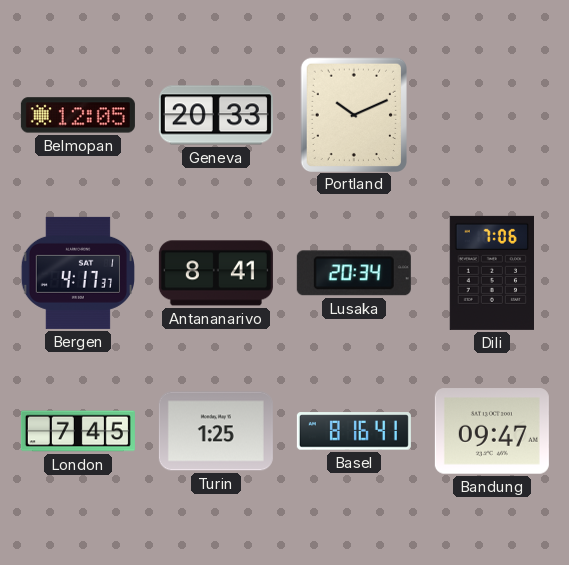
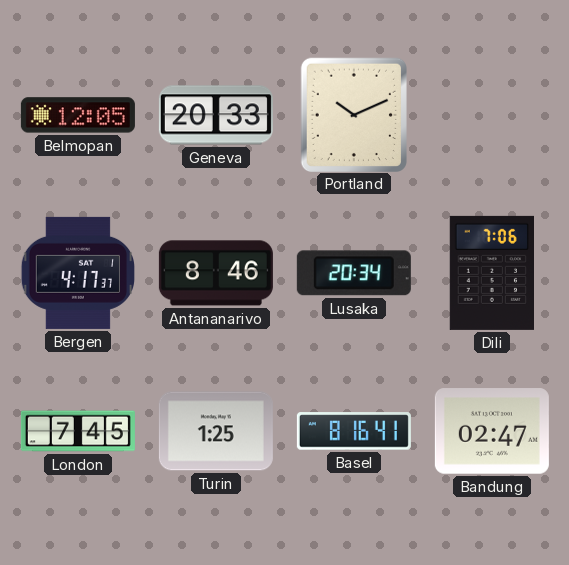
Antananarivo: 8:41 -> 8:46 (216, 273)
Bandung: 09:47 -> 02:47 (492, 431)
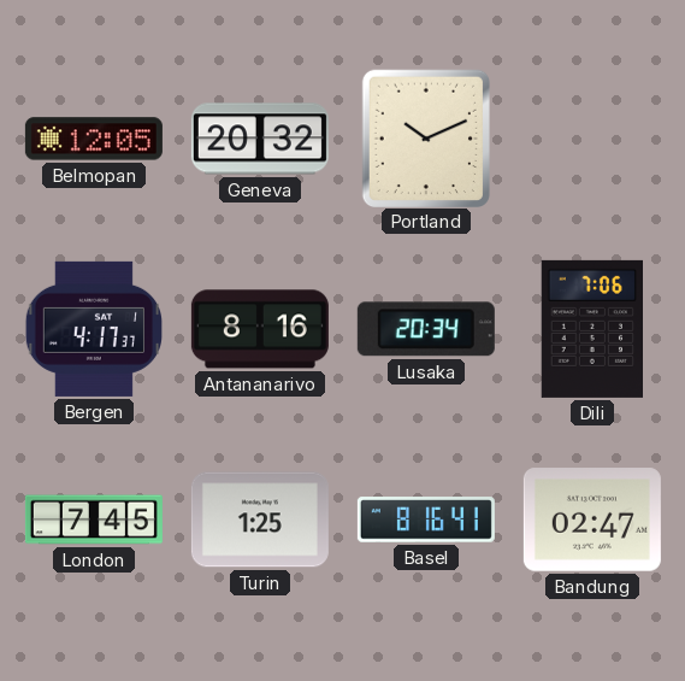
Geneva: 20:33 -> 20:32 (260, 139)
Antananarivo: 8:46 -> 8:16 (260, 329)
